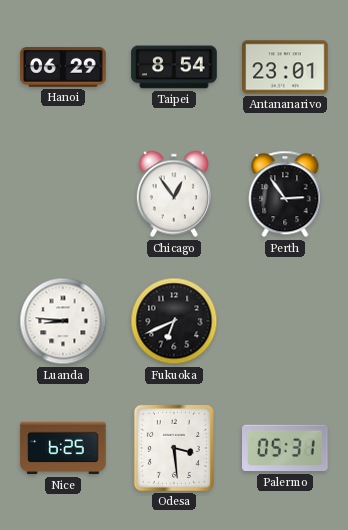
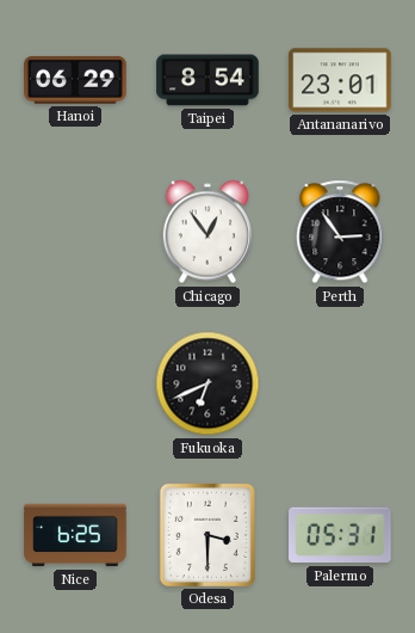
Luanda: 8:46 -> none (63, 321)
Odesa: 3:29 -> 3:30 (207, 535)
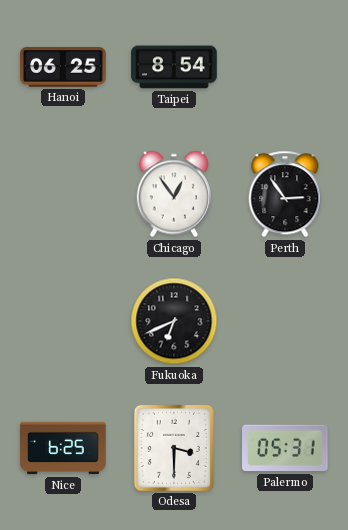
Hanoi: 06:29 -> 06:25 (63, 67)
Antananarivo: 23:01 -> none (340, 80)
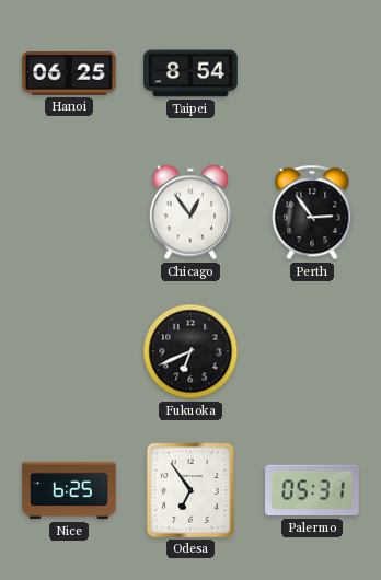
Odesa: 3:30 -> 6:54 (190, 490)
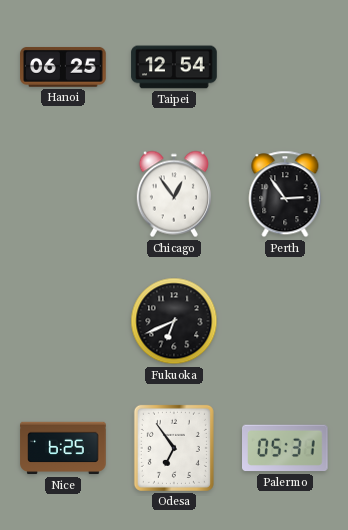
Taipei: 8:54 -> 12:54 (174, 67)
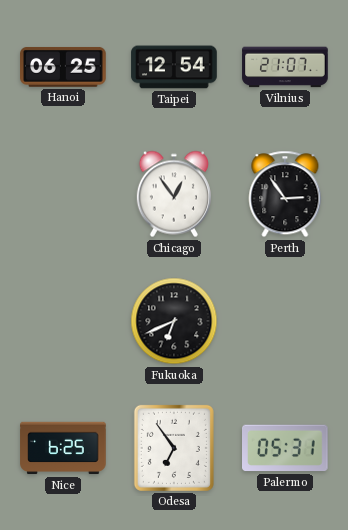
Vilnius: none -> 21:07 (285, 67)
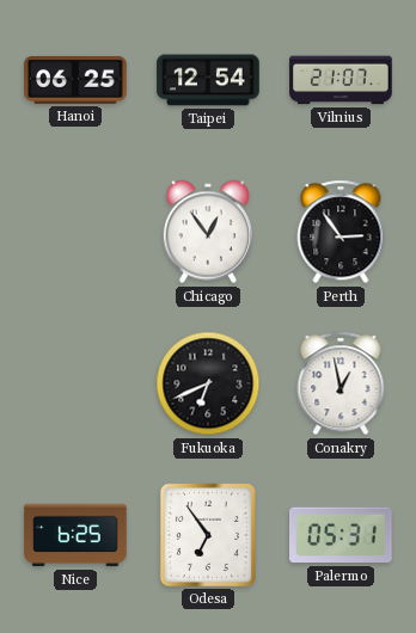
Conakry: none -> 12:58 (341, 383)
